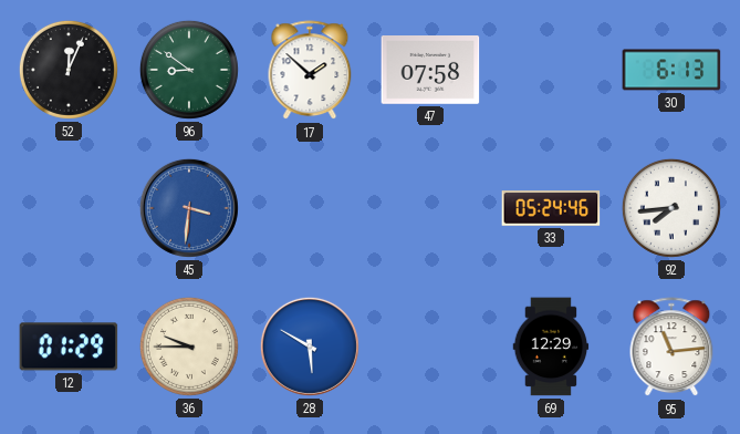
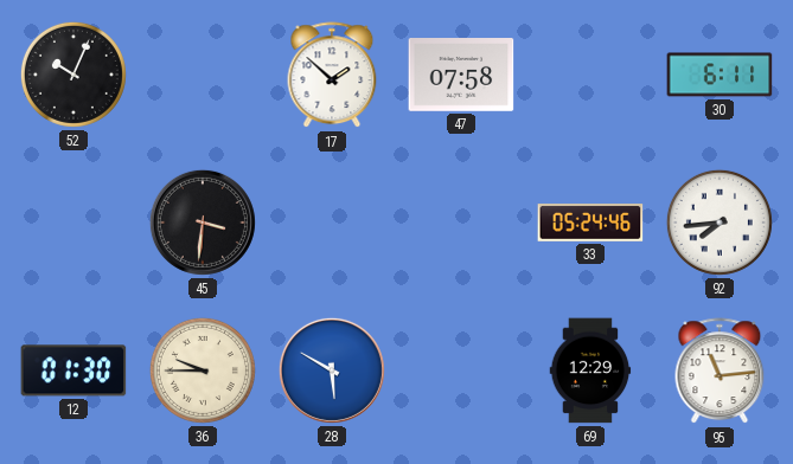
52: 12:04 -> 10:04 (73, 75)
96: 8:51 -> none (189, 70)
30: 6:13 -> 6:11 (720, 75)
45 dial: blue -> black (203, 223)
12: 01:29 -> 01:30 (73, 370)
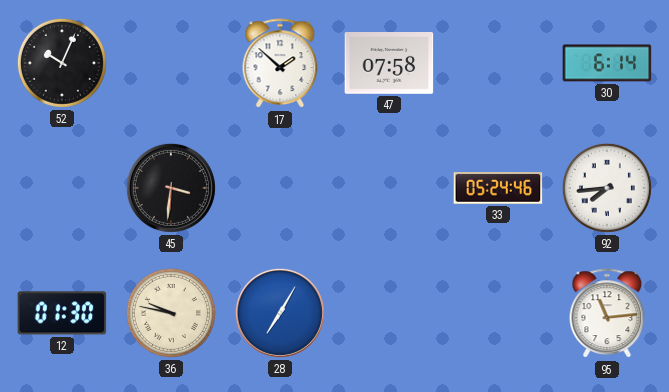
30: 6:11 -> 6:14 (607, 63)
36: 9:45 -> 9:47 (171, 313)
28: 5:50 -> 7:05 (280, 313)
69: 12:29 -> none (590, 370)
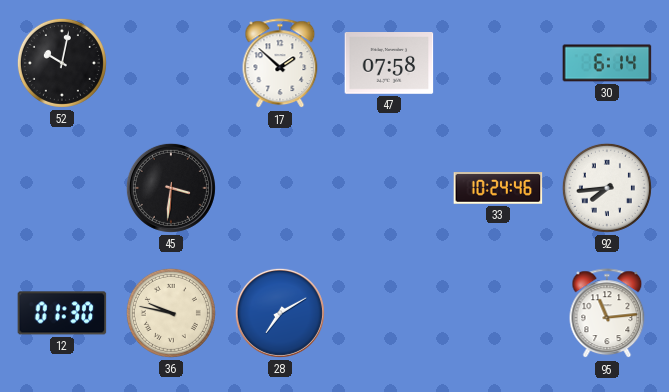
52: 10:04 -> 10:02 (62, 63)
33: 05:24 -> 10:24 (498, 188)
28: 7:05 -> 7:10 (280, 313)
